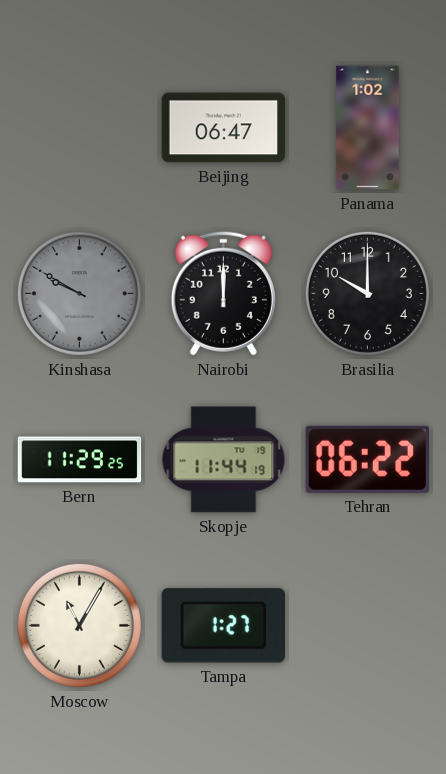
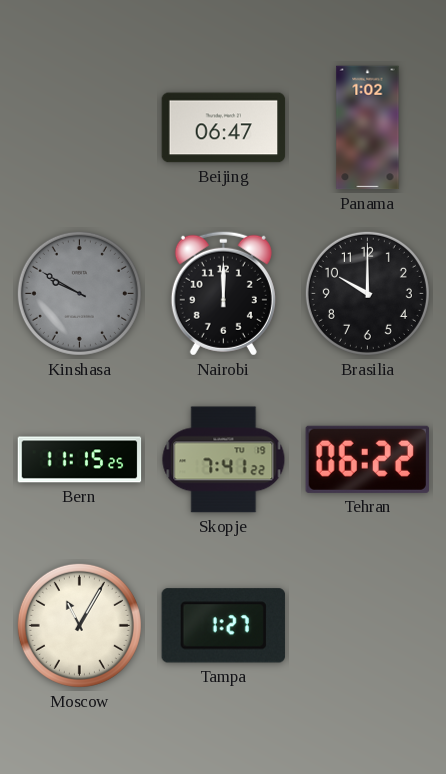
Bern: 11:29 -> 11:15 (80, 460)
Skopje: 11:44 -> 7:41 (224, 460)
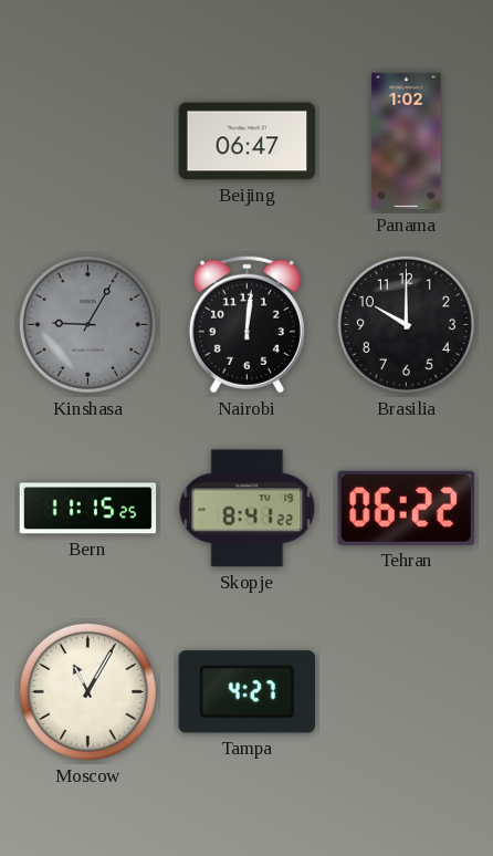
Kinshasa: 9:50 -> 9:05 (87, 324)
Nairobi: 12:00 -> 12:01 (246, 324)
Skopje: 7:41 -> 8:41 (248, 509)
Tampa: 1:27 -> 4:27 (246, 692)
